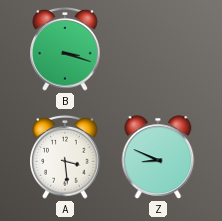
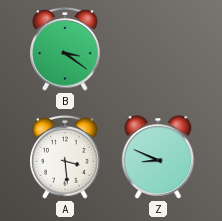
B: 3:18 -> 3:21 (65, 50)
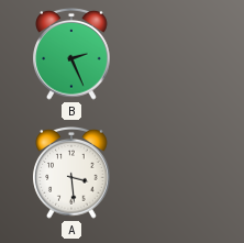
B: 3:21 -> 2:26 (71, 55)
Z: 8:49 -> none (158, 157)
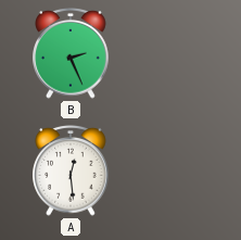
A: 3:29 -> 12:29 (71, 172)
